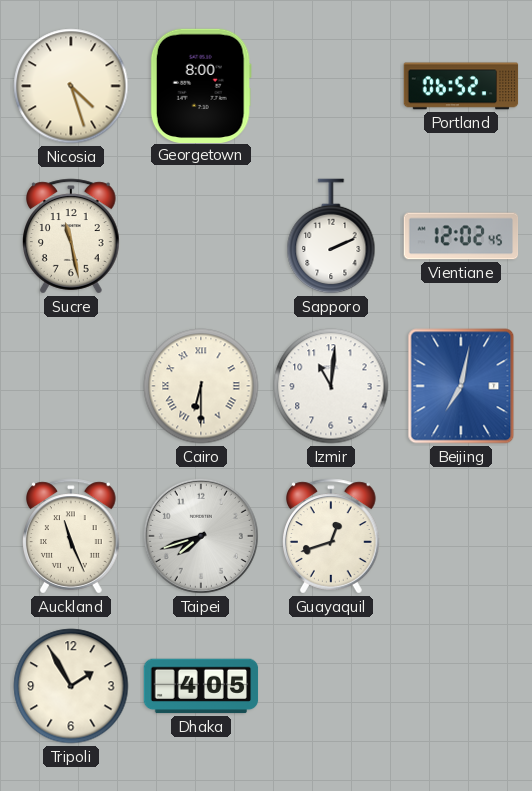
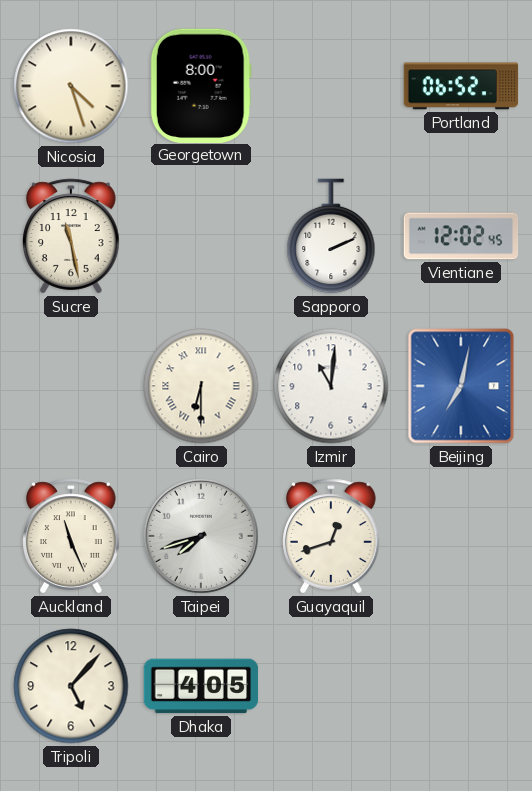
Tripoli: 1:55 -> 5:07 (71, 686)
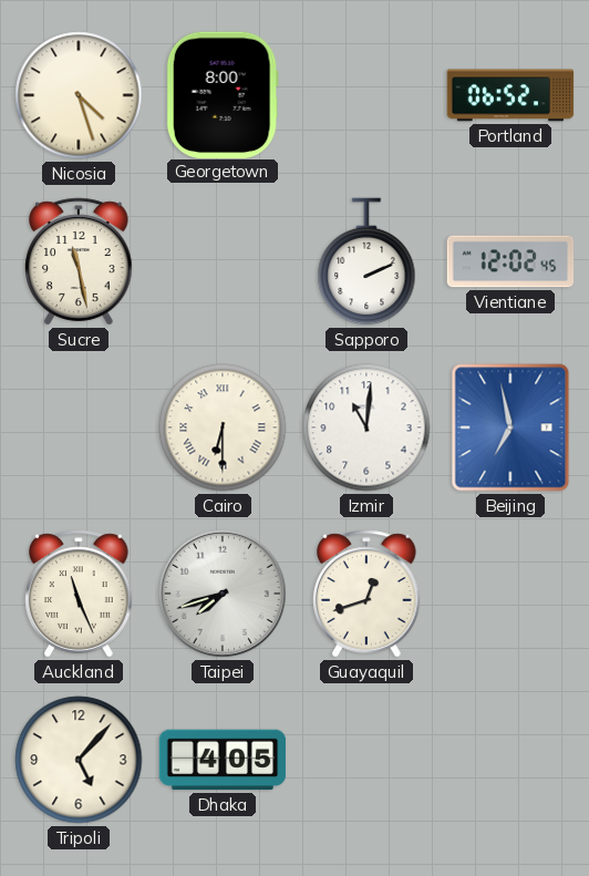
Beijing: 7:02 -> 6:58 (510, 427)
